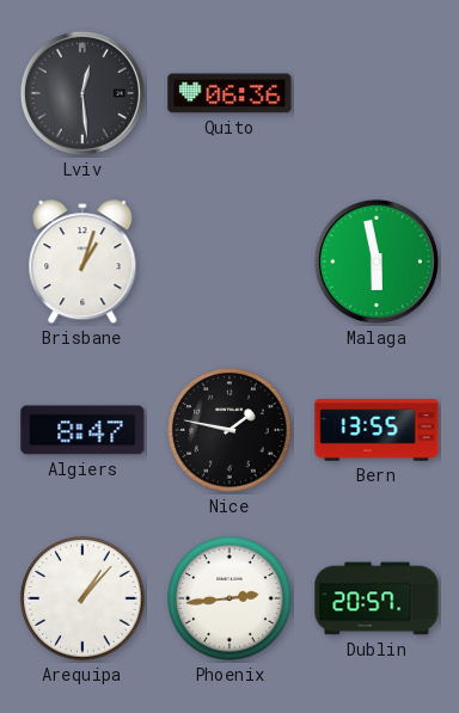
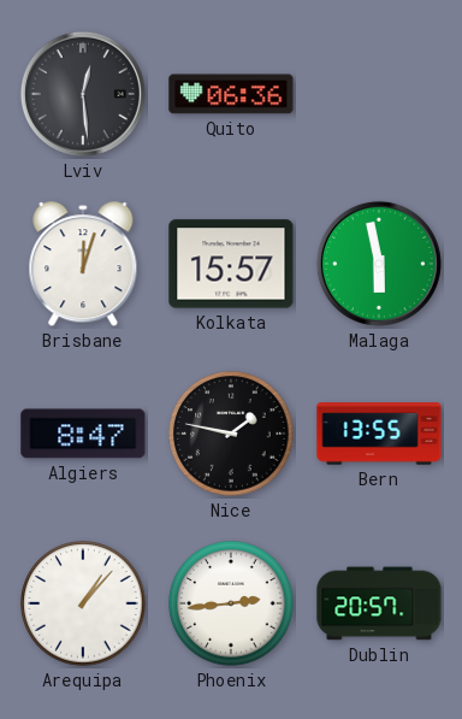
Brisbane: 1:03 -> 12:03 (83, 265)
Kolkata: none -> 15:57 (231, 264)
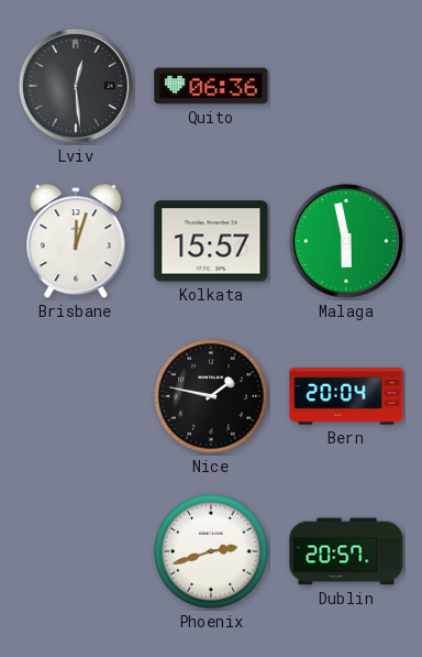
Algiers: 8:47 -> none (83, 434)
Bern: 13:55 -> 20:04 (346, 396)
Arequipa: 1:07 -> none (83, 603)
Phoenix: 2:44 -> 2:42 (211, 551)
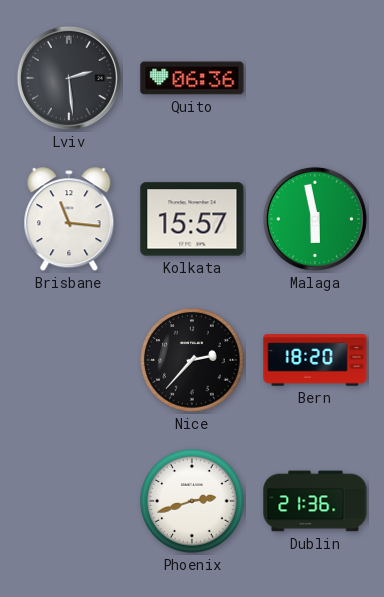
Lviv: 12:29 -> 2:29 (69, 78)
Brisbane: 12:03 -> 11:16 (69, 220)
Nice: 1:47 -> 2:37 (192, 360)
Bern: 20:04 -> 18:20 (315, 360)
Dublin: 20:57 -> 21:36 (315, 501)
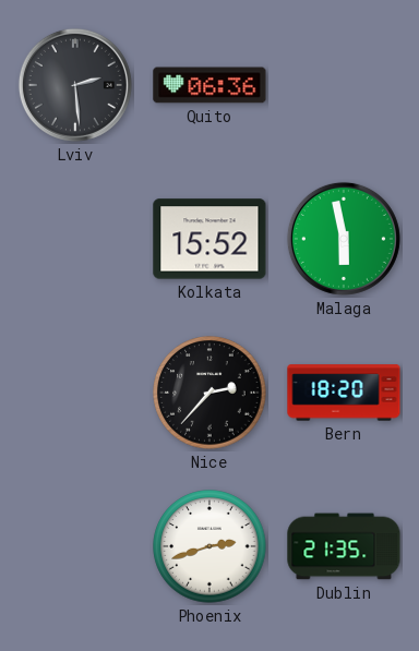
Brisbane: 11:16 -> none (69, 220)
Kolkata: 15:57 -> 15:52 (209, 239)
Dublin: 21:36 -> 21:35 (344, 546)
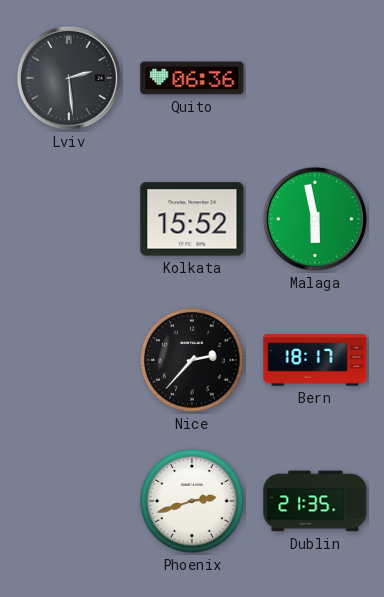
Bern: 18:20 -> 18:17 (315, 360)
